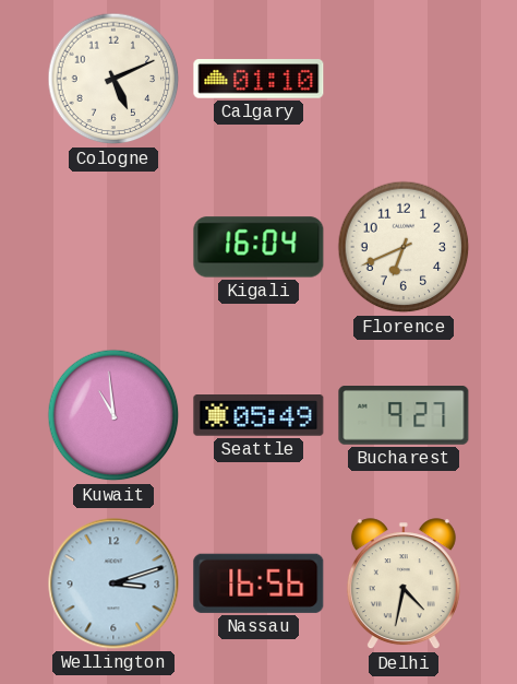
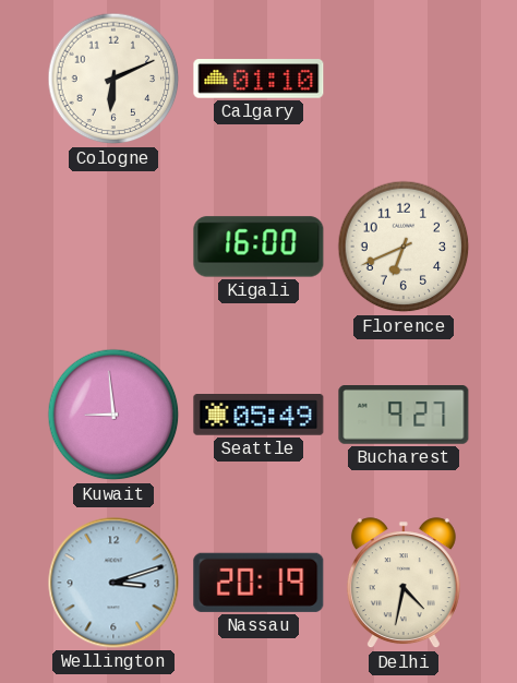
Cologne: 5:11 -> 6:11 (113, 79)
Kigali: 16:04 -> 16:00 (258, 247)
Kuwait: 10:59 -> 8:59 (113, 415)
Nassau: 16:56 -> 20:19 (258, 583)
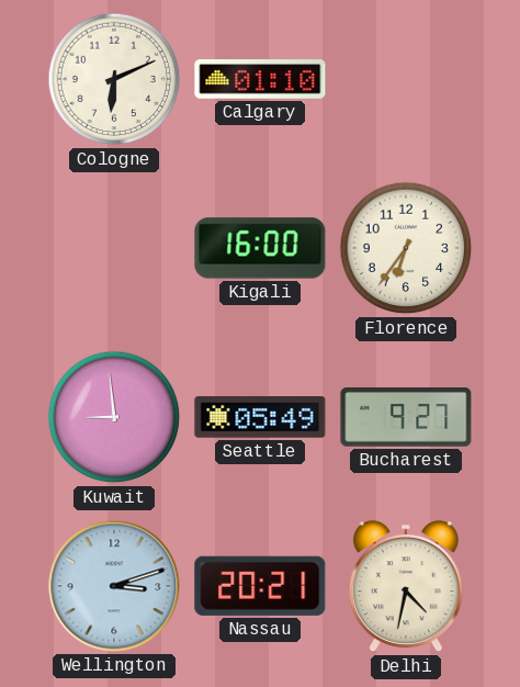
Florence: 6:41 -> 6:36 (406, 248)
Nassau: 20:19 -> 20:21 (260, 586)
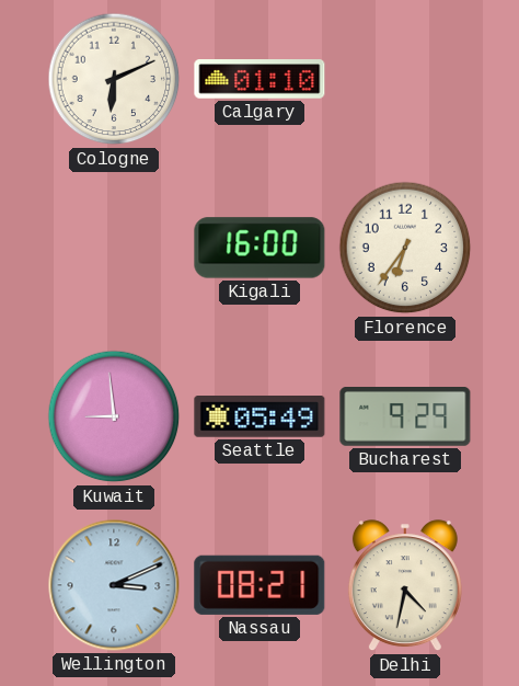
Bucharest: 9:27 -> 9:29 (405, 418)
Wellington: 3:12 -> 3:11 (114, 585)
Nassau: 20:21 -> 08:21 (259, 585)
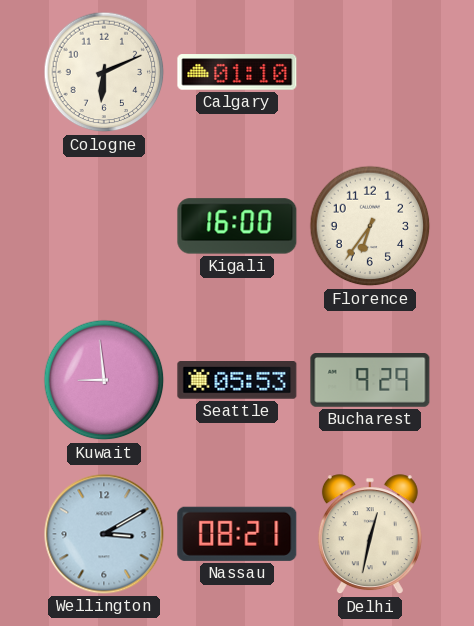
Seattle: 05:49 -> 05:53 (237, 380)
Wellington: 3:11 -> 3:10 (104, 534)
Delhi: 4:32 -> 12:32 (370, 535)
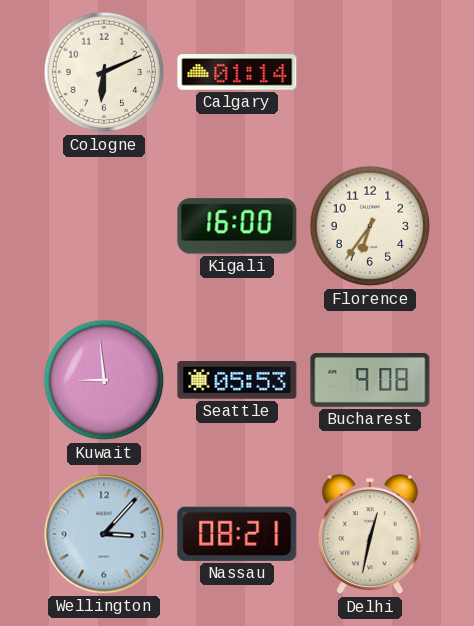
Calgary: 01:10 -> 01:14 (237, 72)
Bucharest: 9:29 -> 9:08 (370, 381)
Wellington: 3:10 -> 3:07 (104, 534)
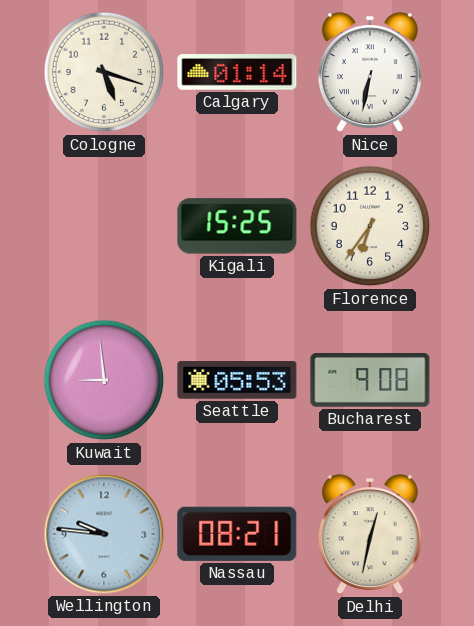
Cologne: 6:11 -> 5:18 (104, 72)
Nice: none -> 6:32 (370, 73)
Kigali: 16:00 -> 15:25 (237, 226)
Wellington: 3:07 -> 9:46 (104, 534)
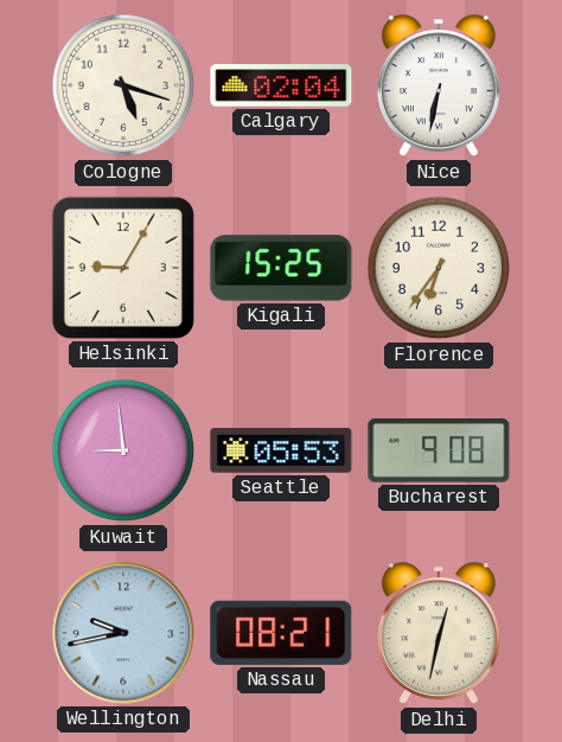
Calgary: 01:14 -> 02:04 (281, 85)
Helsinki: none -> 9:05 (123, 268)
Wellington: 9:46 -> 9:43 (123, 633)
